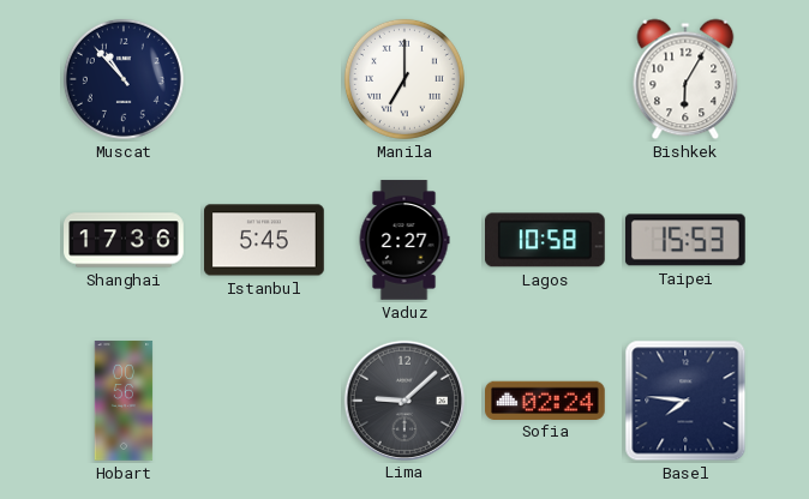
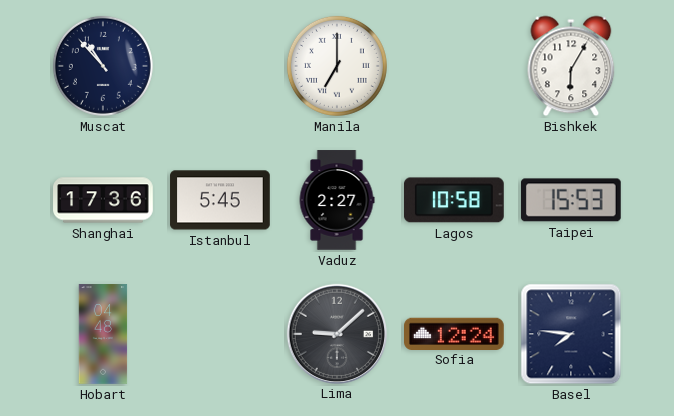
Hobart: 00:56 -> 04:48 (103, 334)
Sofia: 02:24 -> 12:24 (455, 333)
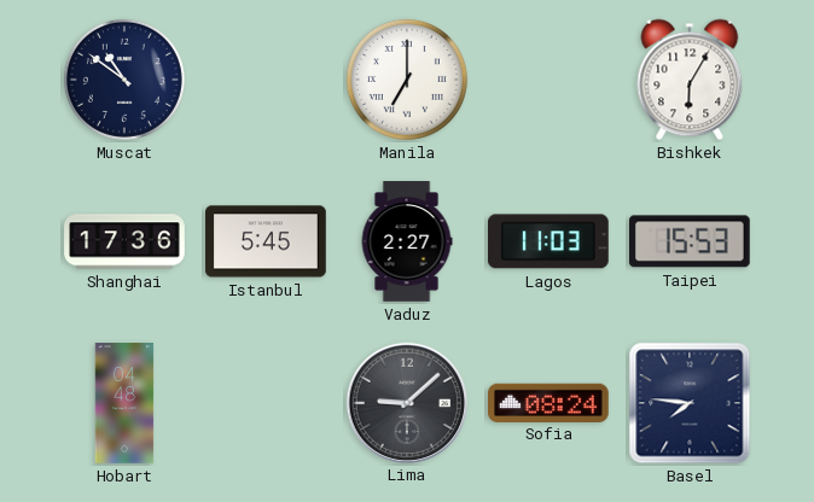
Muscat: 10:53 -> 10:51 (124, 80)
Lagos: 10:58 -> 11:03 (550, 241)
Sofia: 12:24 -> 08:24 (550, 402)
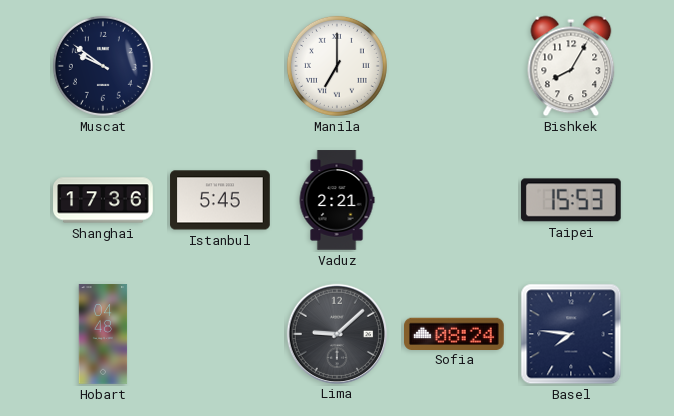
Muscat: 10:51 -> 9:51 (103, 66)
Bishkek: 6:05 -> 8:05 (571, 66)
Vaduz: 2:27 -> 2:21 (337, 200)
Lagos: 11:03 -> none (550, 241)
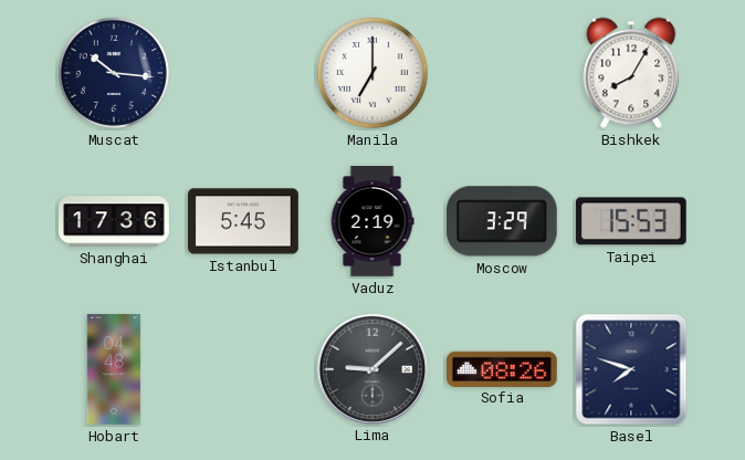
Muscat: 9:51 -> 10:16 (114, 73)
Vaduz: 2:21 -> 2:19 (372, 221)
Moscow: none -> 3:29 (502, 221)
Sofia: 08:24 -> 08:26 (503, 368)
Basel: 7:46 -> 7:48 (631, 369)
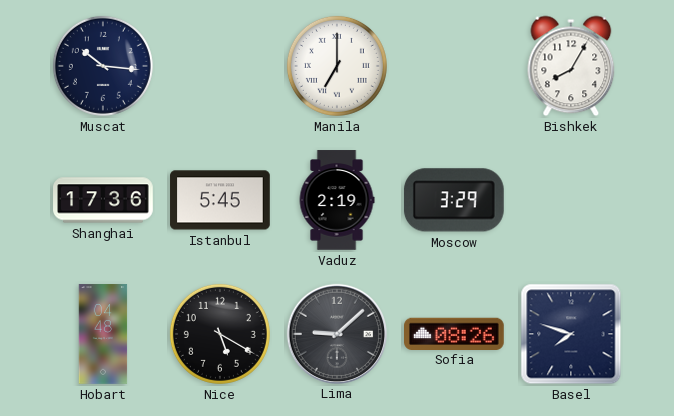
Taipei: 15:53 -> none (631, 221)
Nice: none -> 5:20 (220, 334)
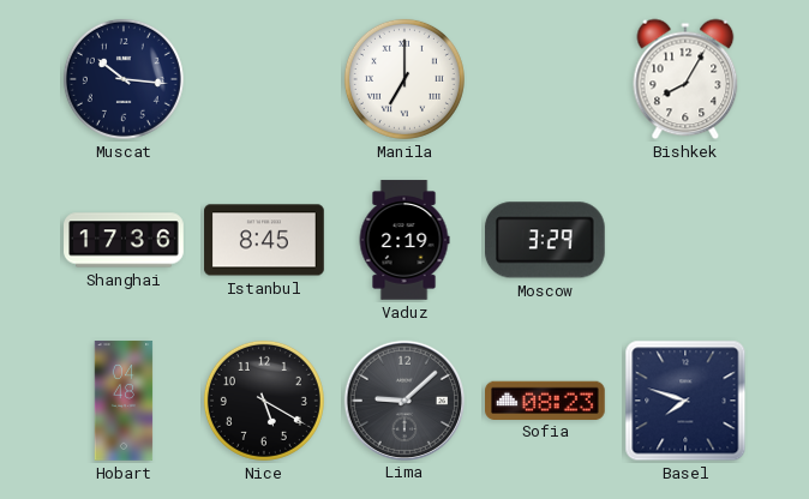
Istanbul: 5:45 -> 8:45 (264, 240)
Sofia: 08:26 -> 08:23 (546, 399)
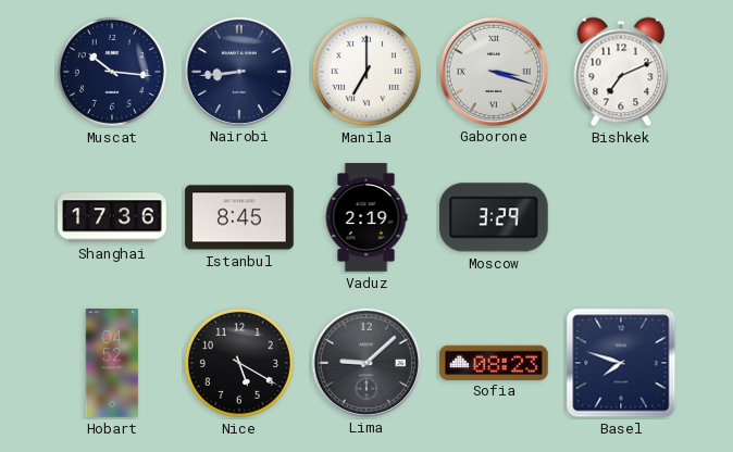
Nairobi: none -> 8:44 (238, 71)
Gaborone: none -> 3:18 (493, 71)
Bishkek: 8:05 -> 7:11 (621, 72)
Hobart: 04:48 -> 04:52 (112, 363)
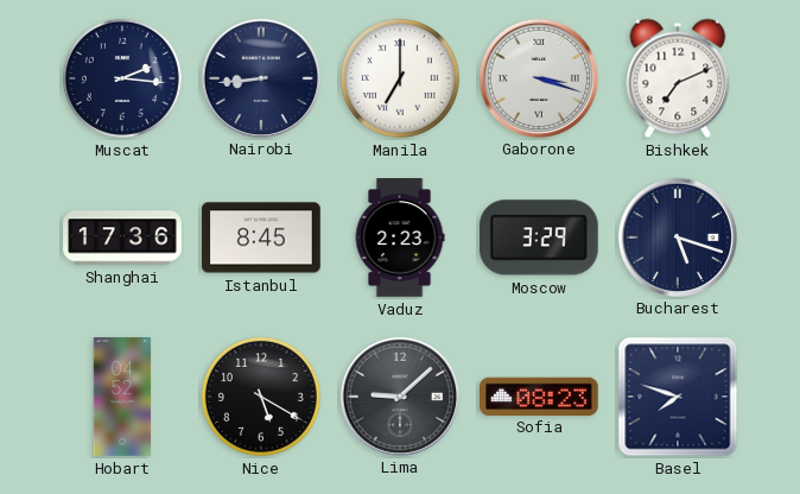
Muscat: 10:16 -> 2:16 (122, 78)
Vaduz: 2:19 -> 2:23 (400, 237)
Bucharest: none -> 5:18 (677, 236)
